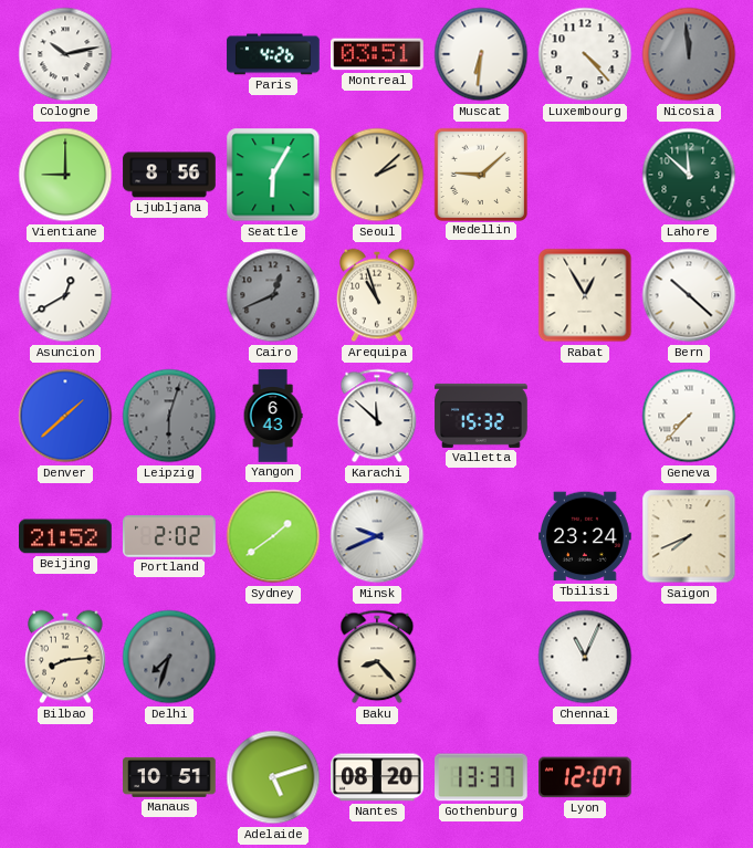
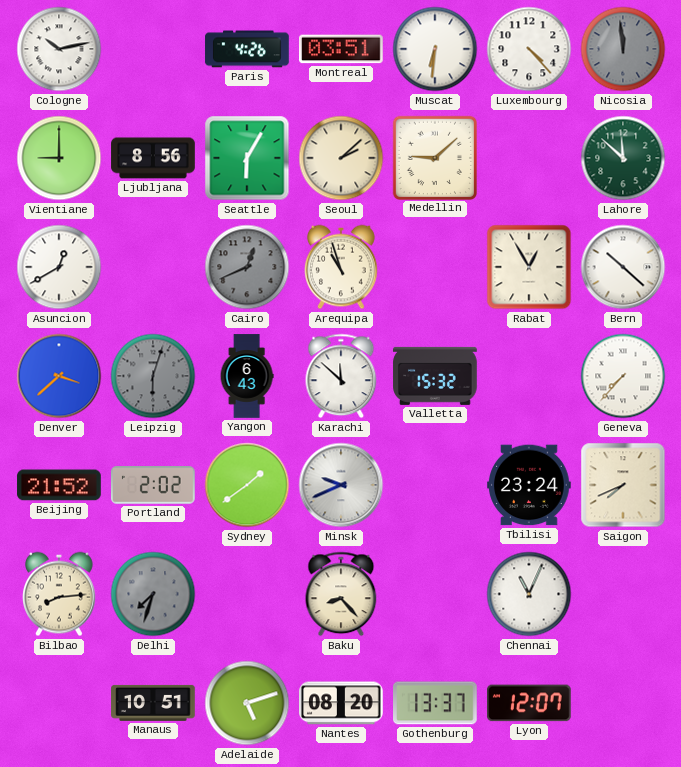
Denver: 1:38 -> 3:38 (59, 376)
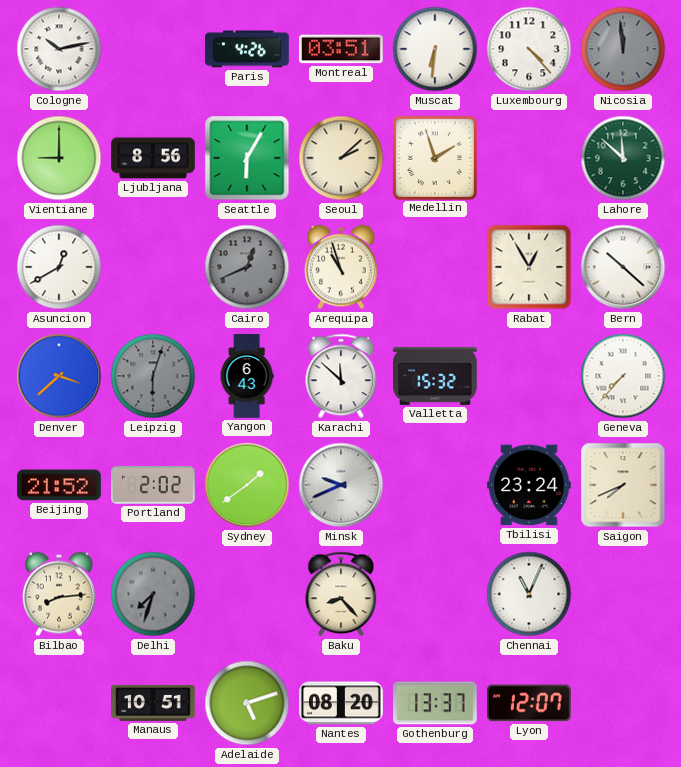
Medellin: 9:08 -> 1:57 (434, 157)
